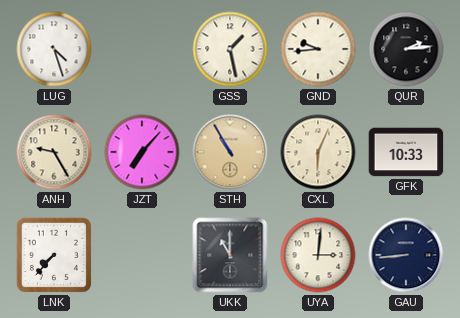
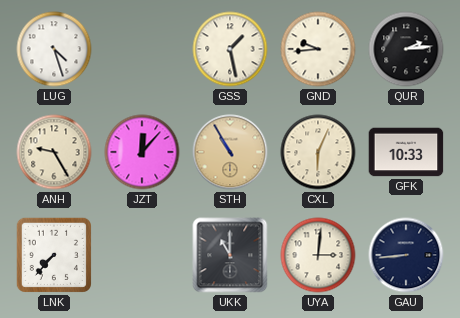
JZT: 7:07 -> 12:07 (142, 152)
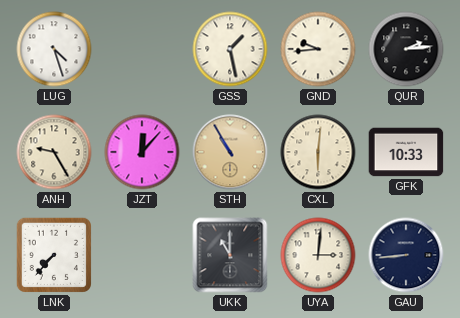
CXL: 6:04 -> 6:01 (318, 152)
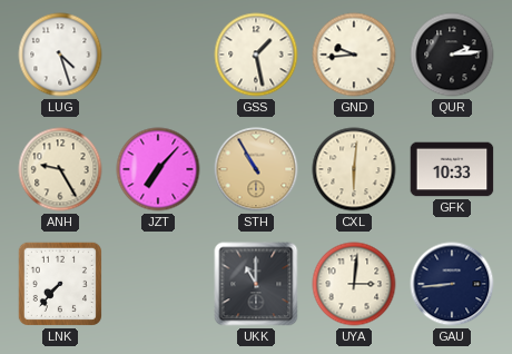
JZT: 12:07 -> 7:07 (158, 169)
